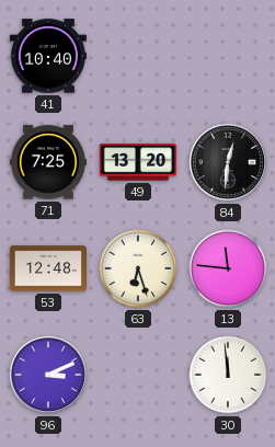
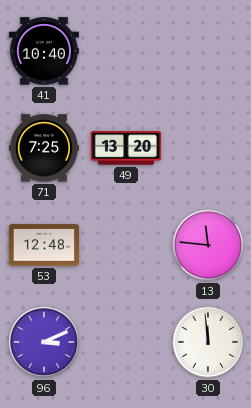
84: 12:31 -> none (228, 162)
63: 6:27 -> none (138, 268)
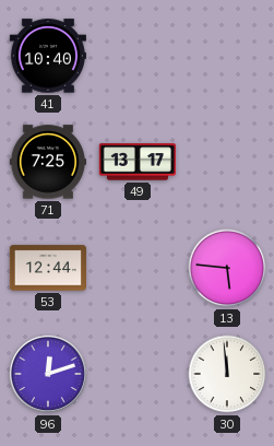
49: 13:20 -> 13:17 (138, 162)
53: 12:48 -> 12:44 (47, 268)
13: 11:46 -> 5:46 (227, 268)
96: 3:11 -> 12:12 (48, 374)
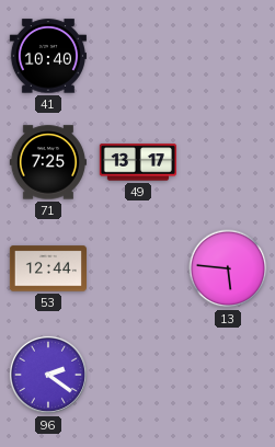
96: 12:12 -> 2:21 (48, 375)
30: 11:59 -> none (227, 374)
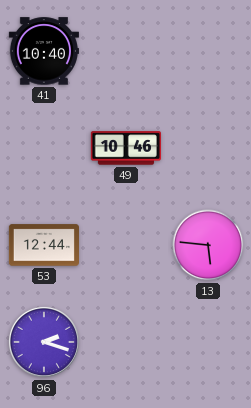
71: 7:25 -> none (48, 162)
49: 13:17 -> 10:46 (126, 148)
96: 2:21 -> 2:18 (44, 342)
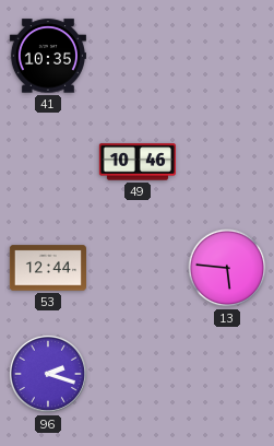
41: 10:40 -> 10:35 (47, 56)
